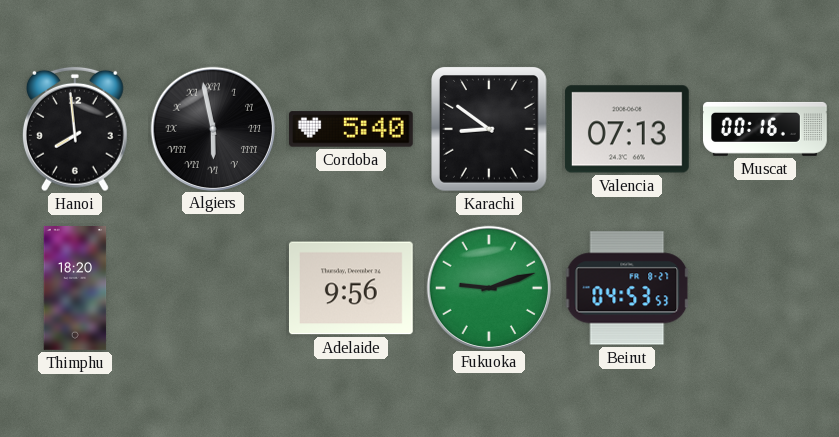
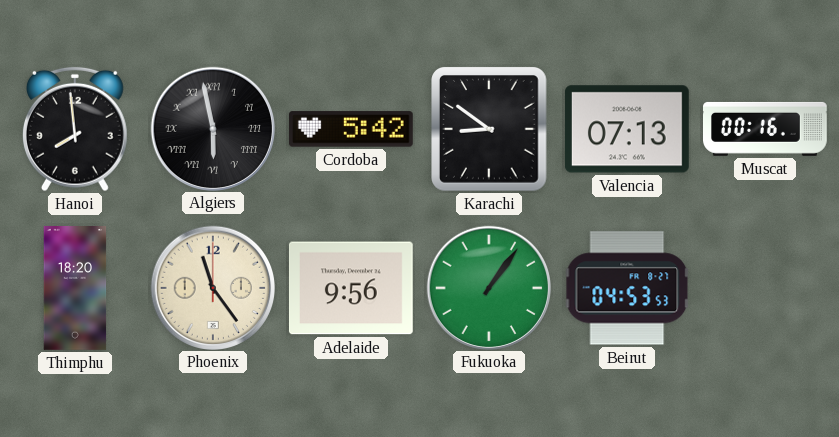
Cordoba: 5:40 -> 5:42 (351, 129)
Phoenix: none -> 11:24 (212, 287)
Fukuoka: 9:12 -> 1:06 (488, 287)
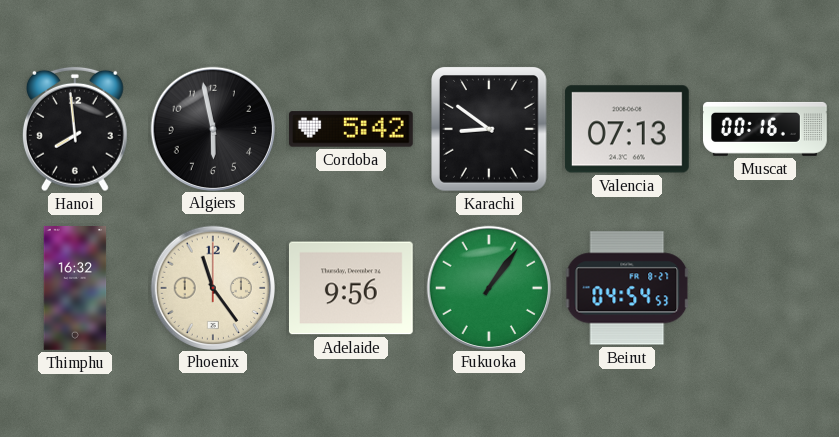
Algiers numerals: Roman -> Arabic (212, 128)
Thimphu: 18:20 -> 16:32 (75, 289)
Beirut: 04:53 -> 04:54 (627, 288)
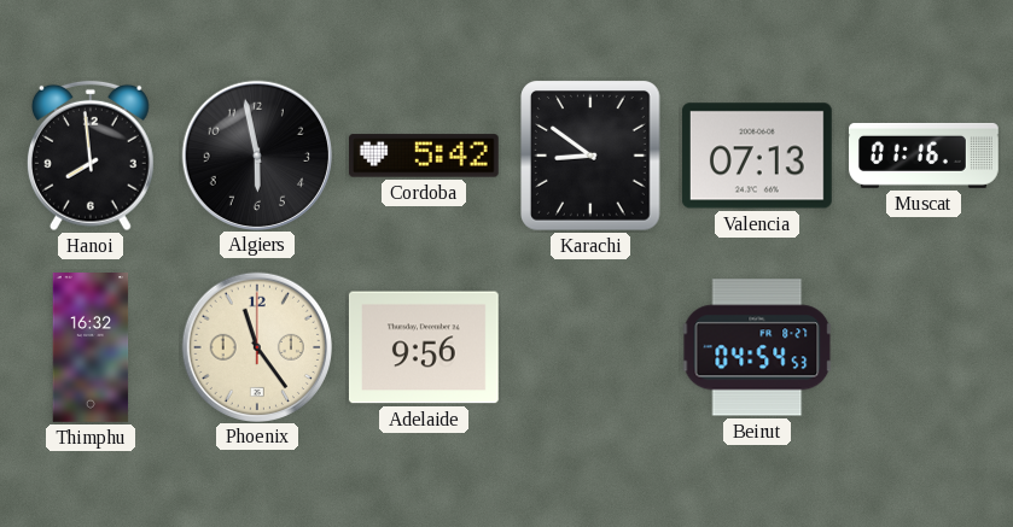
Muscat: 00:16 -> 01:16 (925, 156)
Fukuoka: 1:06 -> none (488, 287)
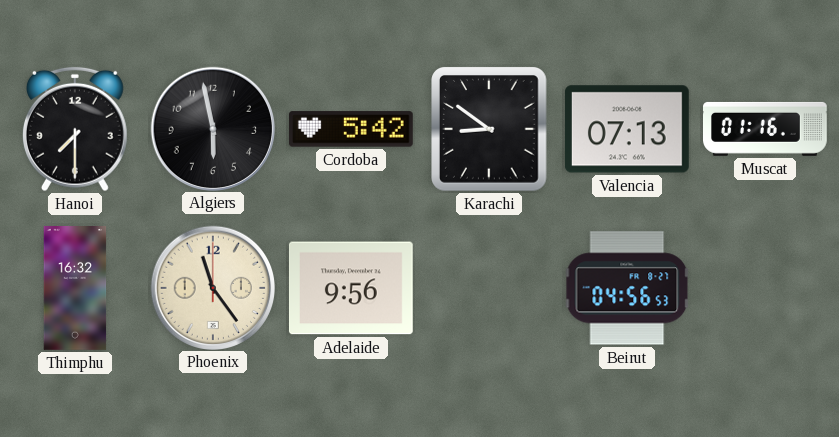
Hanoi: 7:59 -> 7:30 (75, 129)
Beirut: 04:54 -> 04:56 (627, 288)
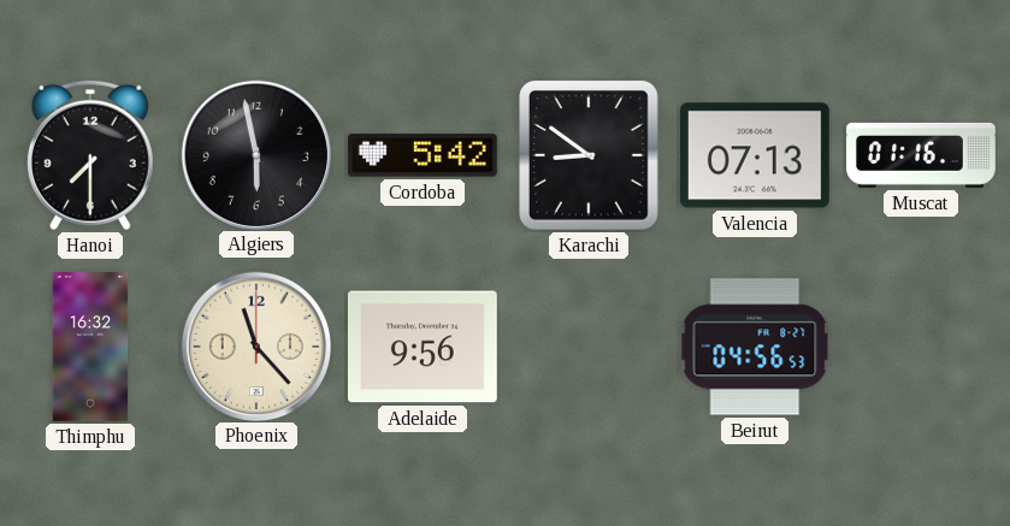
Phoenix: 11:24 -> 11:23 (255, 345)
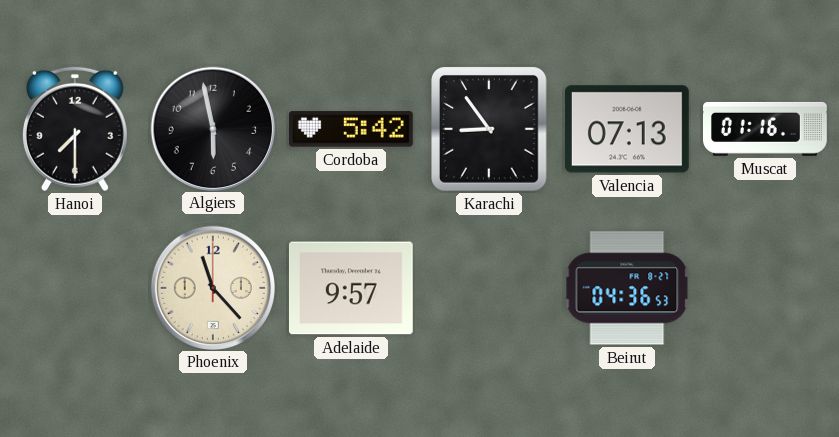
Karachi: 8:51 -> 8:54 (490, 130)
Thimphu: 16:32 -> none (90, 348)
Adelaide: 9:56 -> 9:57 (351, 288)
Beirut: 04:56 -> 04:36 (627, 288)
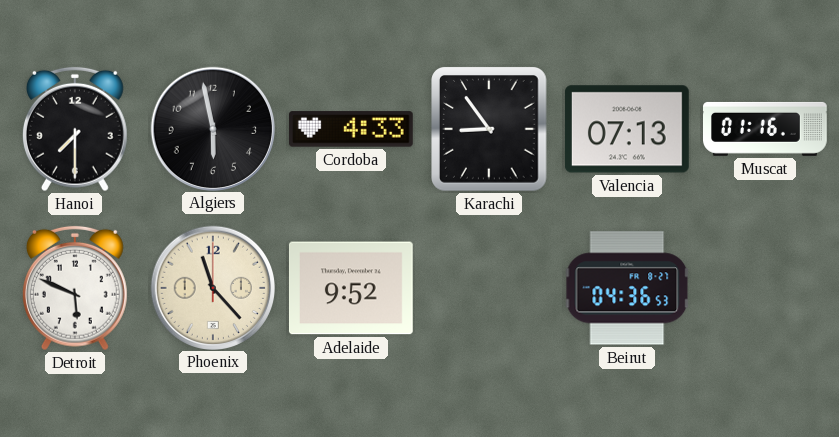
Cordoba: 5:42 -> 4:33 (351, 129)
Detroit: none -> 5:49 (75, 288)
Adelaide: 9:57 -> 9:52 (351, 288)
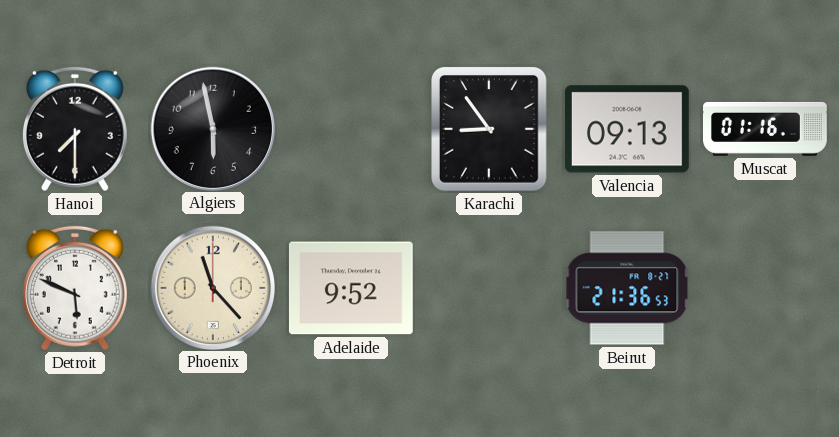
Cordoba: 4:33 -> none (351, 129)
Valencia: 07:13 -> 09:13 (627, 129)
Beirut: 04:36 -> 21:36 (627, 288)
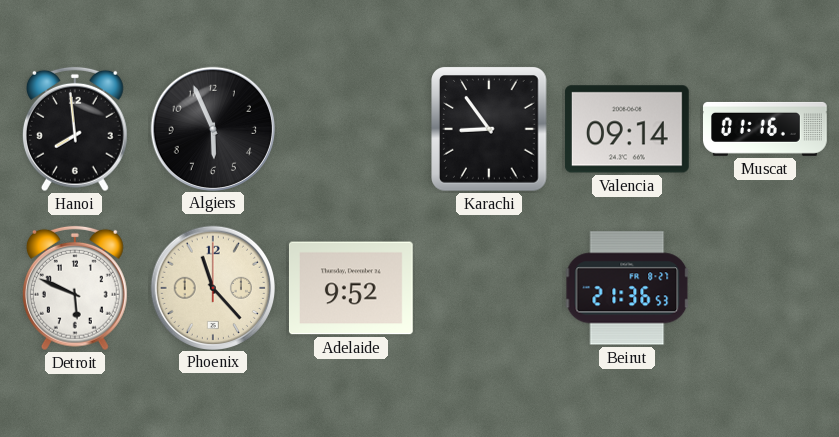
Hanoi: 7:30 -> 7:59 (75, 129)
Algiers: 5:58 -> 5:56 (212, 128)
Valencia: 09:13 -> 09:14 (627, 129)
